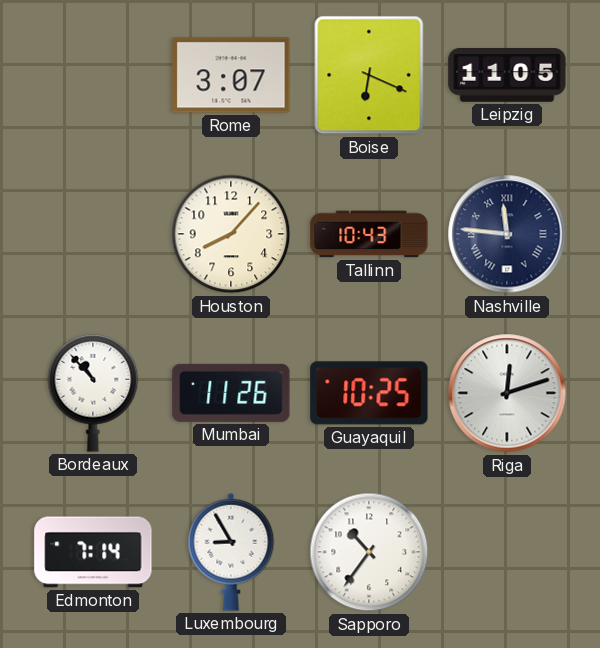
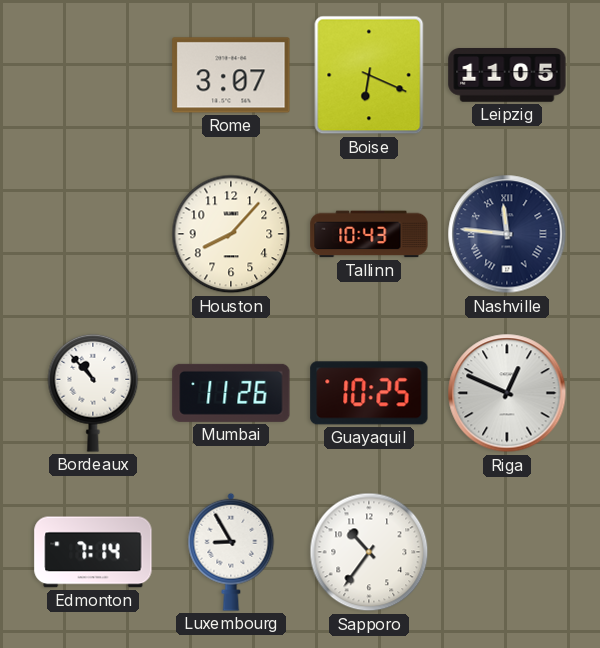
Riga: 12:12 -> 12:49 (507, 393)
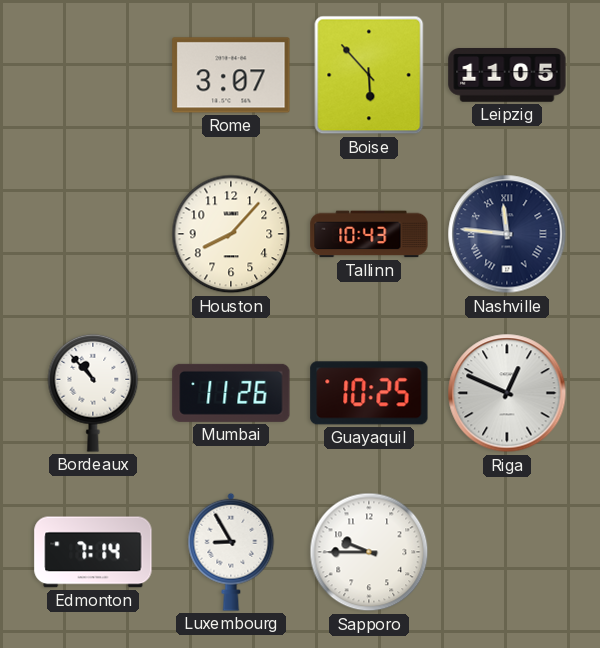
Boise: 6:19 -> 5:53 (369, 75)
Sapporo: 10:36 -> 9:45 (369, 552)
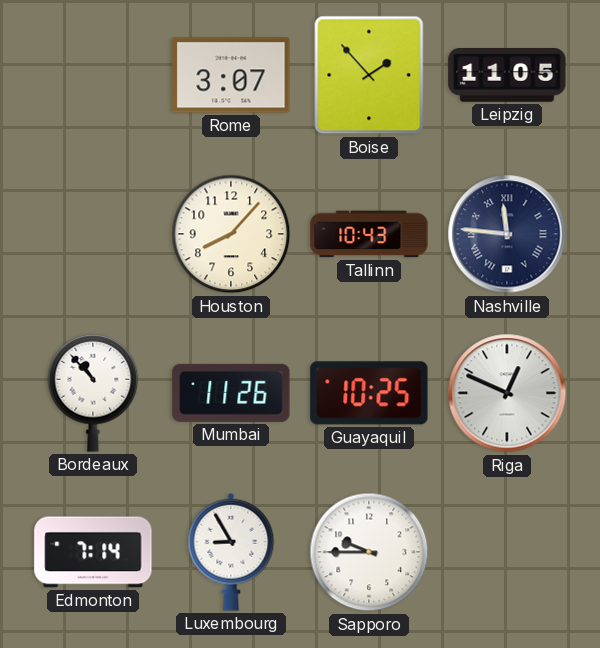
Boise: 5:53 -> 1:53 (369, 75)
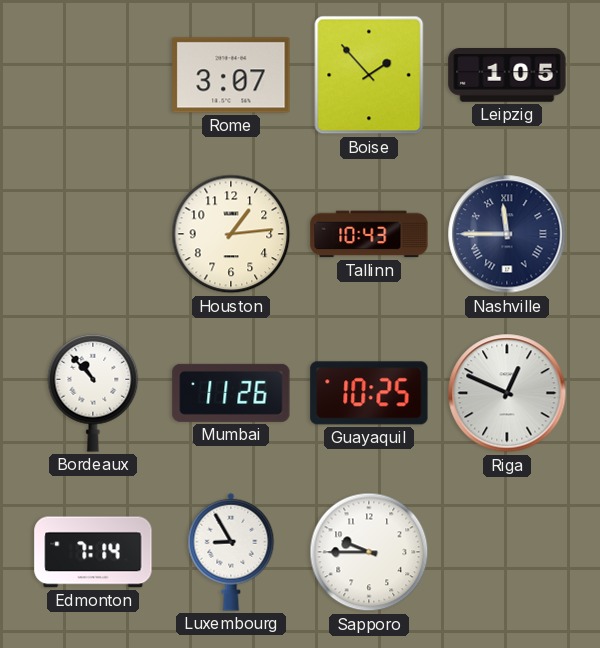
Leipzig: 11:05 -> 1:05 (507, 76)
Houston: 8:07 -> 1:14 (231, 234)
Nashville: 11:46 -> 11:45 (507, 234)
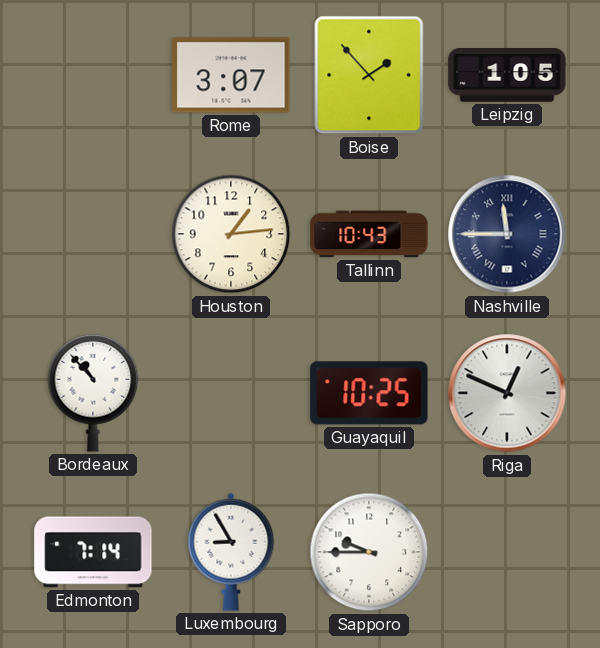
Mumbai: 11:26 -> none (231, 393)
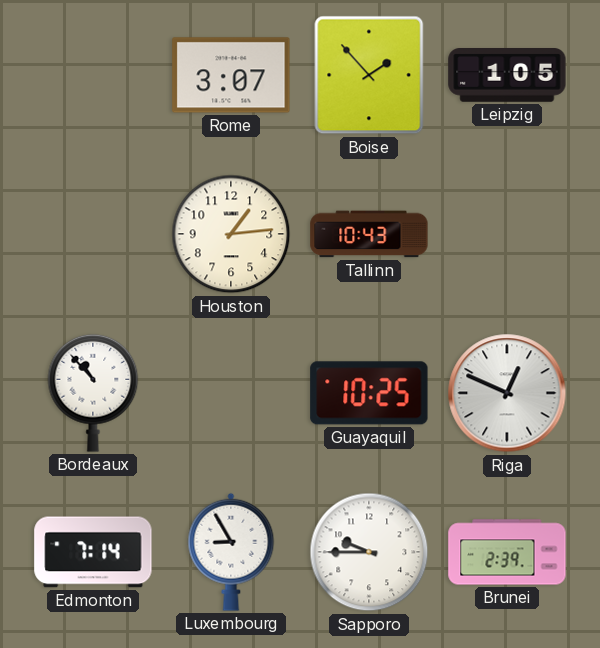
Nashville: 11:45 -> none (507, 234)
Brunei: none -> 2:39 (507, 552)
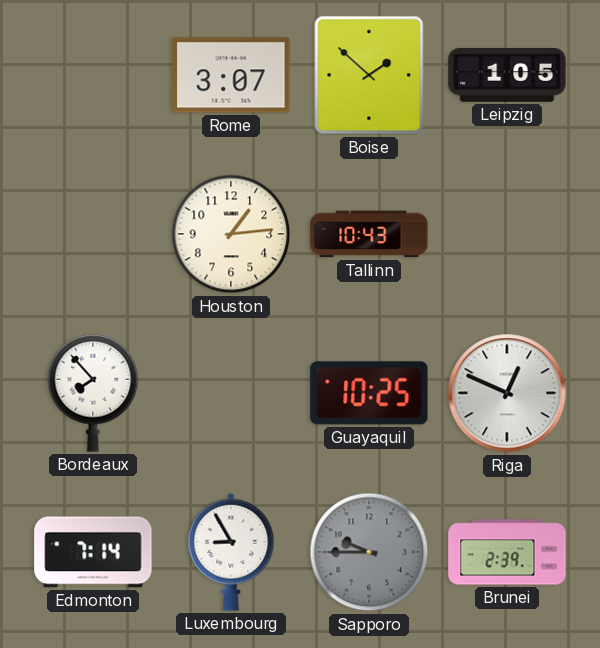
Boise: 1:53 -> 1:52 (369, 75)
Bordeaux: 10:53 -> 7:53 (93, 393)
Sapporo dial: white -> grey (369, 552)
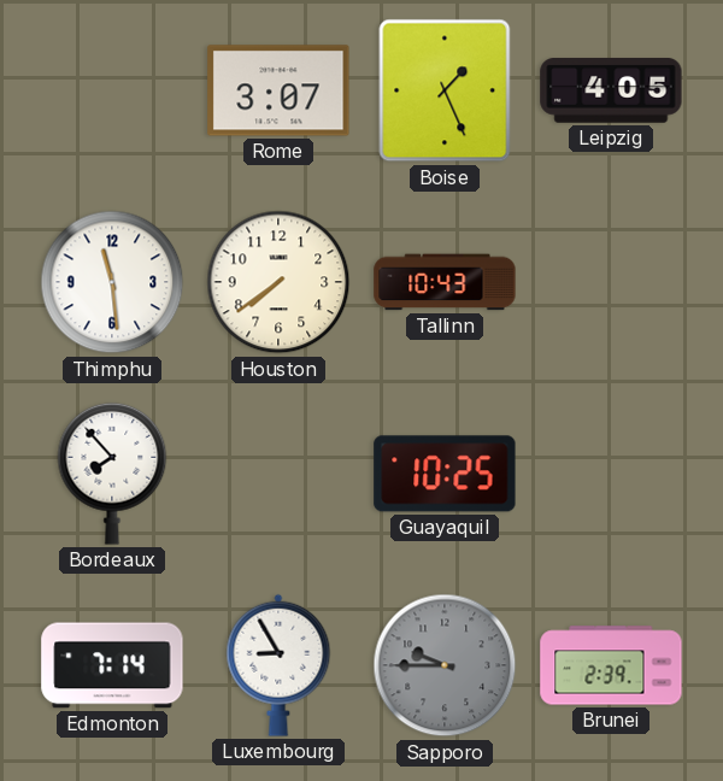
Boise: 1:52 -> 1:26 (445, 90)
Leipzig: 1:05 -> 4:05 (611, 92)
Thimphu: none -> 11:29 (112, 282)
Houston: 1:14 -> 7:39 (278, 282)
Riga: 12:49 -> none (507, 393)
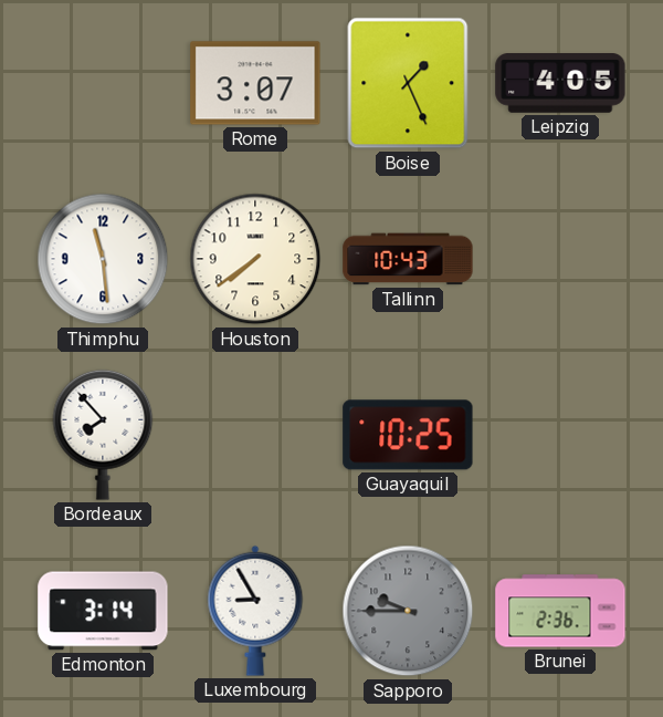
Edmonton: 7:14 -> 3:14 (103, 611)
Brunei: 2:39 -> 2:36 (560, 611)
